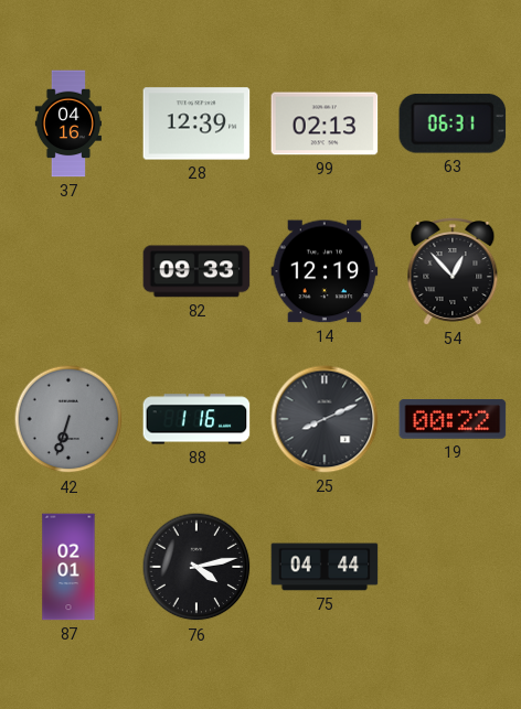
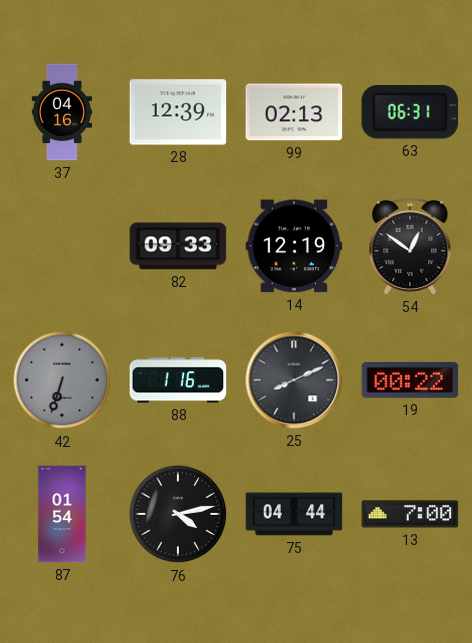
54: 12:53 -> 12:51 (410, 246)
87: 02:01 -> 01:54 (62, 514)
13: none -> 7:00 (410, 514)
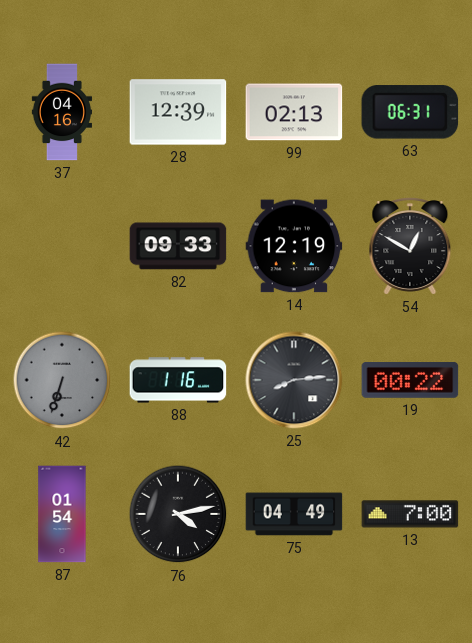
54: 12:51 -> 12:50 (410, 246)
25: 8:11 -> 8:14 (294, 380)
75: 04:44 -> 04:49 (294, 514)
